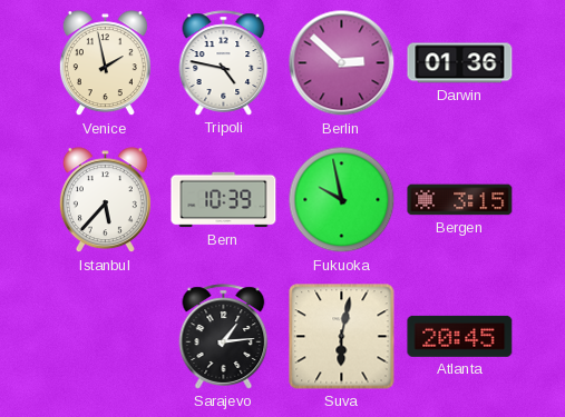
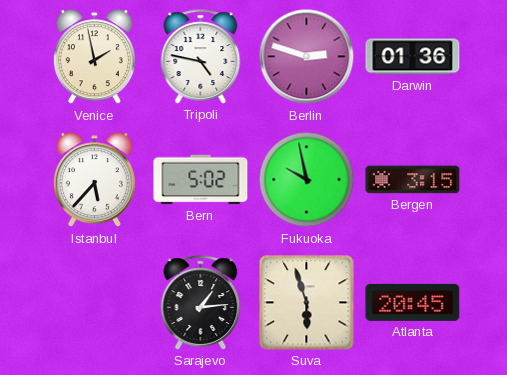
Berlin: 2:52 -> 2:48 (307, 57)
Bern: 10:39 -> 5:02 (201, 180)
Suva: 6:02 -> 5:57 (307, 303)
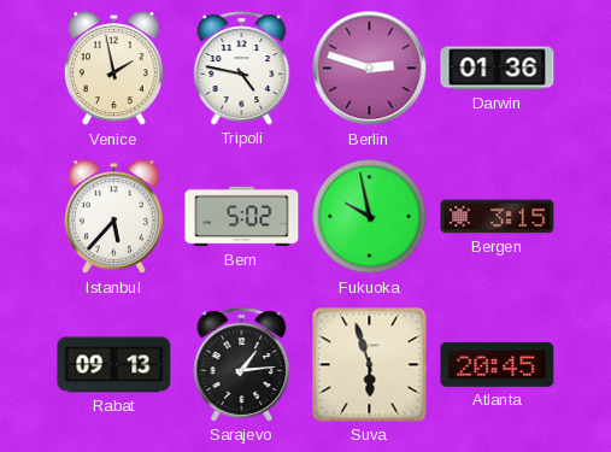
Rabat: none -> 09:13 (114, 365)
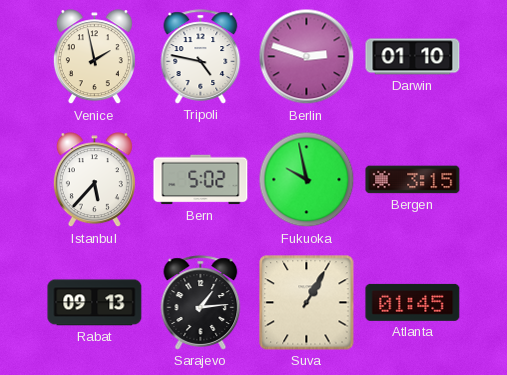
Darwin: 01:36 -> 01:10 (413, 57)
Suva: 5:57 -> 1:05 (307, 303)
Atlanta: 20:45 -> 01:45 (413, 302)
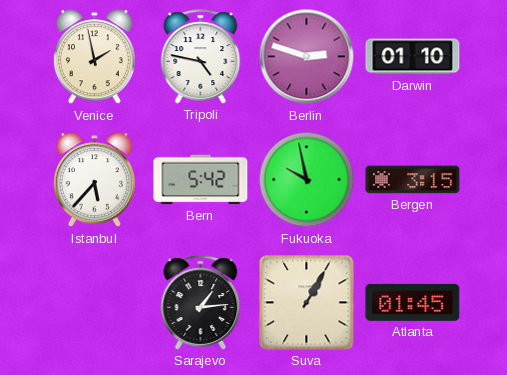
Bern: 5:02 -> 5:42 (201, 180)
Rabat: 09:13 -> none (95, 303)
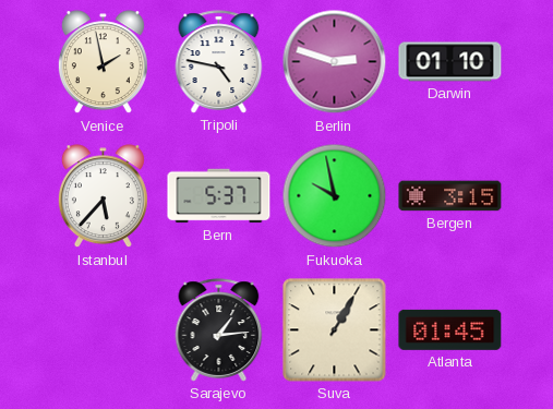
Bern: 5:42 -> 5:37 (219, 196)
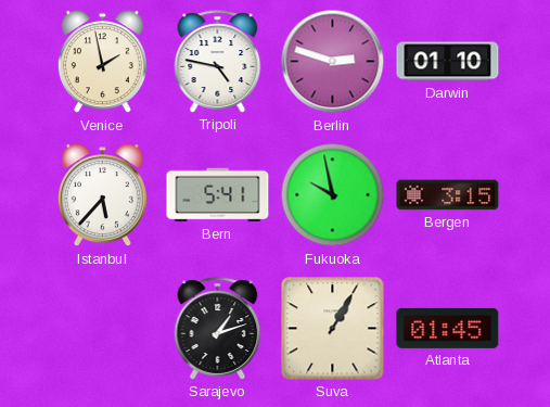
Bern: 5:37 -> 5:41 (218, 195)
Sarajevo: 1:14 -> 1:12 (218, 329)
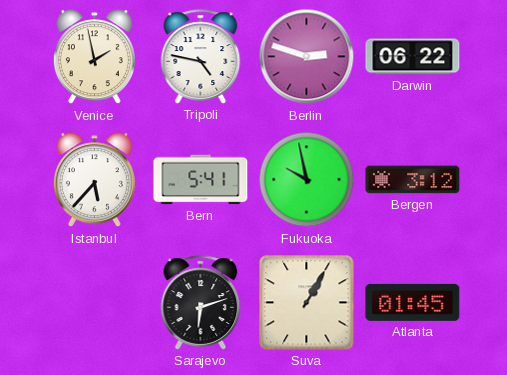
Darwin: 01:10 -> 06:22 (413, 57)
Bergen: 3:15 -> 3:12 (413, 180)
Sarajevo: 1:12 -> 6:12 (201, 303)
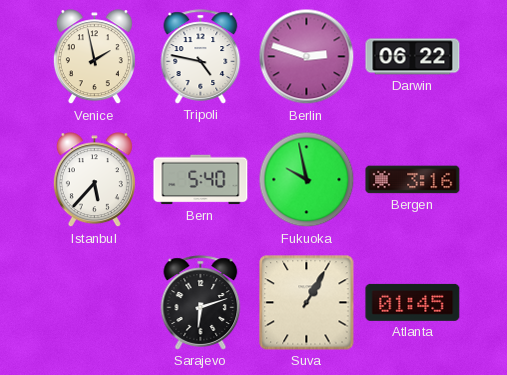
Bern: 5:41 -> 5:40 (201, 180)
Bergen: 3:12 -> 3:16 (413, 180)
